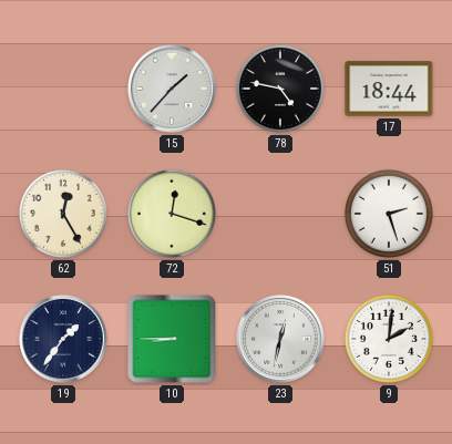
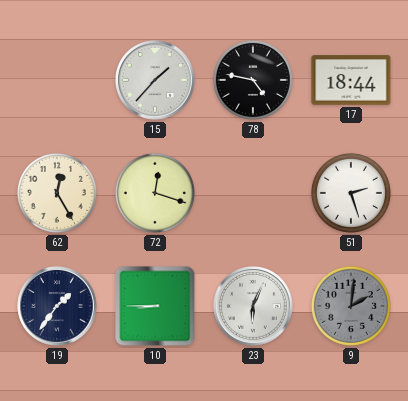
23: 12:32 -> 6:04 (253, 306)
9 dial: white -> grey (351, 306)
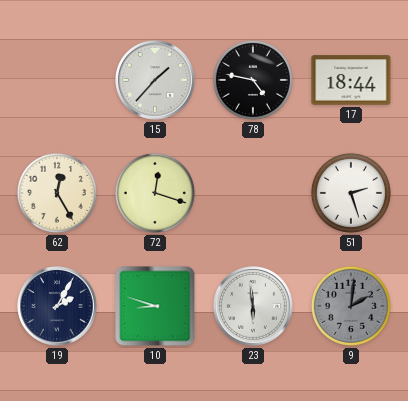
19: 1:36 -> 2:05 (57, 306)
10: 8:45 -> 8:48 (155, 306)
23: 6:04 -> 5:59 (253, 306)
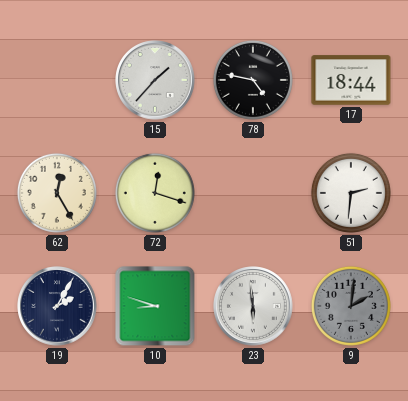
51: 2:27 -> 2:31 (351, 193)
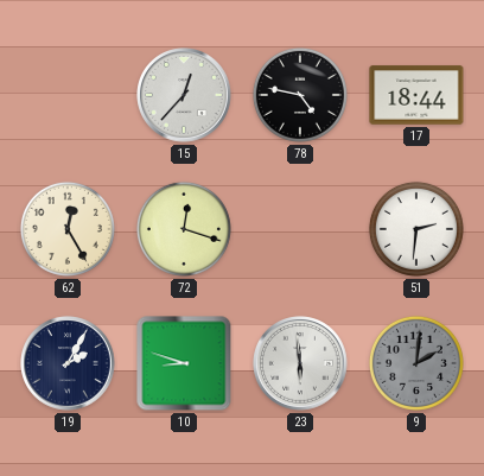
15: 1:37 -> 12:37 (184, 95)
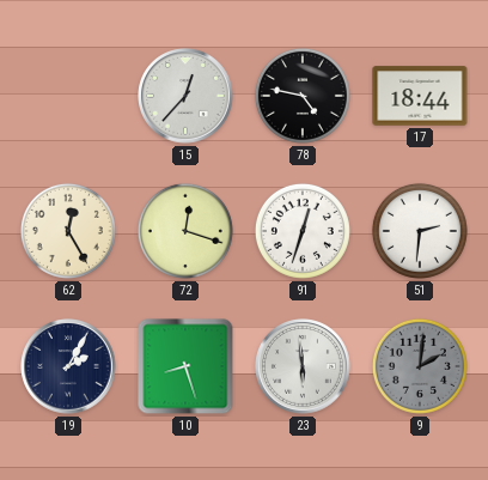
91: none -> 12:33 (303, 231)
10: 8:48 -> 8:27 (185, 366)
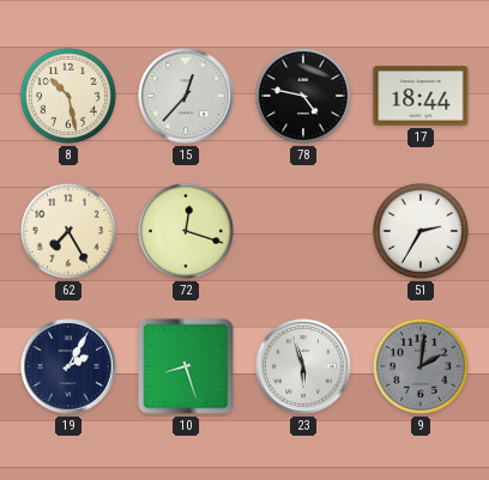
8: none -> 10:28 (68, 96)
62: 12:25 -> 7:25 (68, 231)
91: 12:33 -> none (303, 231)
51: 2:31 -> 2:35 (421, 231)
23: 5:59 -> 5:57 (303, 366)
